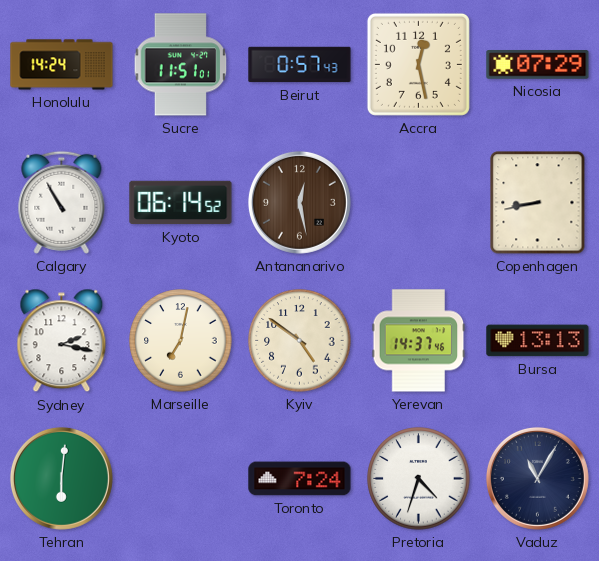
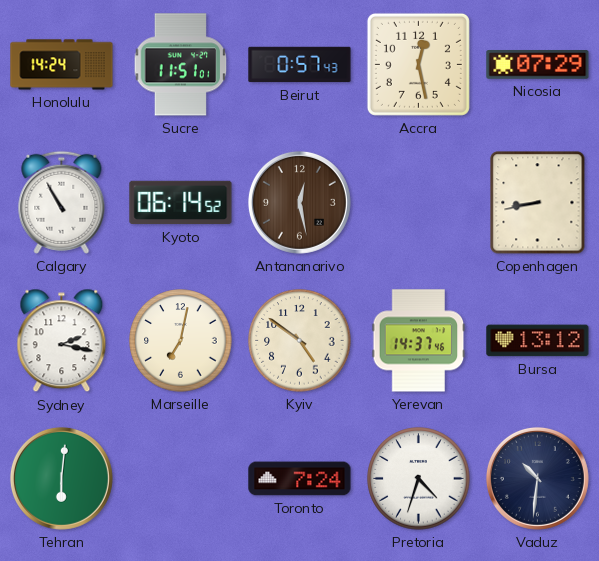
Bursa: 13:13 -> 13:12 (538, 341)
Vaduz: 11:05 -> 10:31 (537, 478)
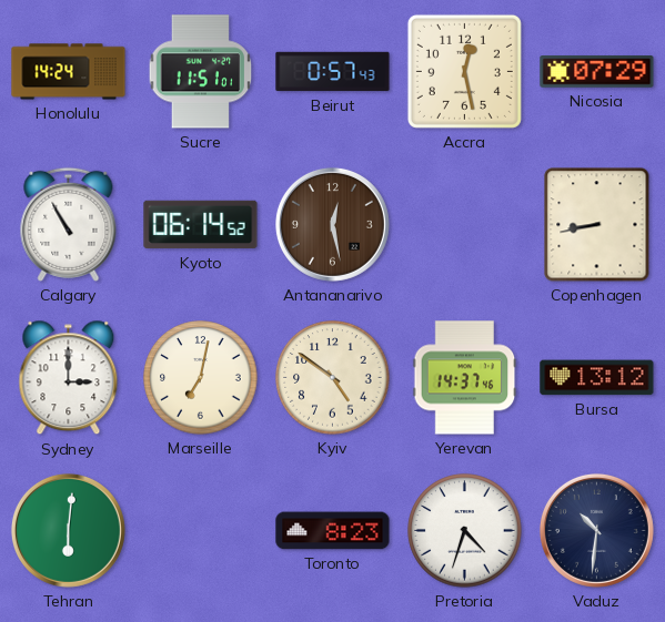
Sydney: 2:17 -> 3:00 (69, 378)
Toronto: 7:24 -> 8:23 (333, 531)
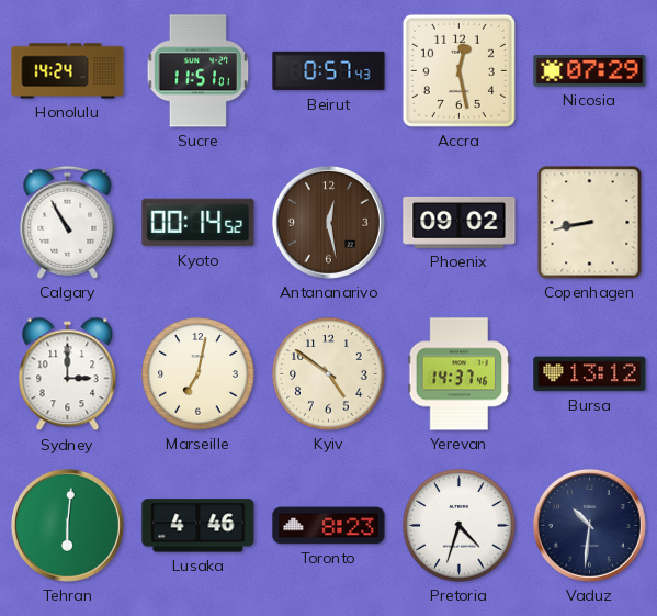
Kyoto: 06:14 -> 00:14 (199, 223)
Phoenix: none -> 09:02 (460, 222)
Lusaka: none -> 4:46 (199, 526)
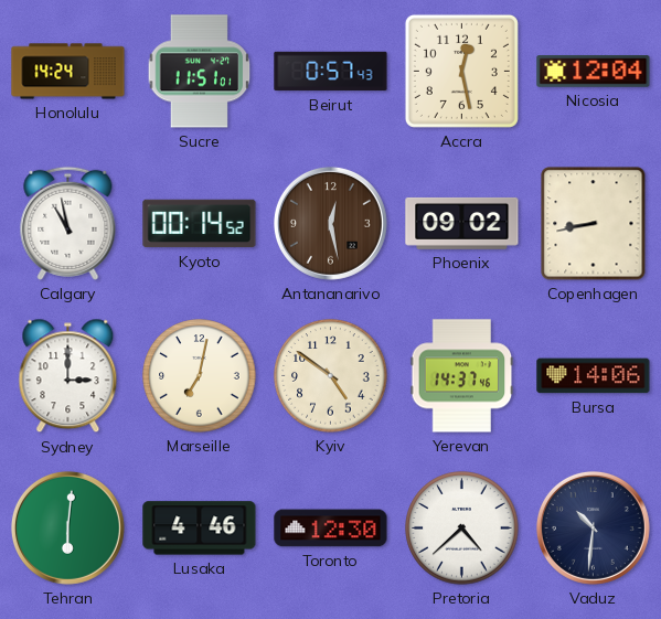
Nicosia: 07:29 -> 12:04 (594, 72)
Calgary: 10:55 -> 10:58 (68, 223)
Bursa: 13:12 -> 14:06 (594, 376)
Toronto: 8:23 -> 12:30 (331, 529)
Pretoria: 4:33 -> 4:38 (462, 529)
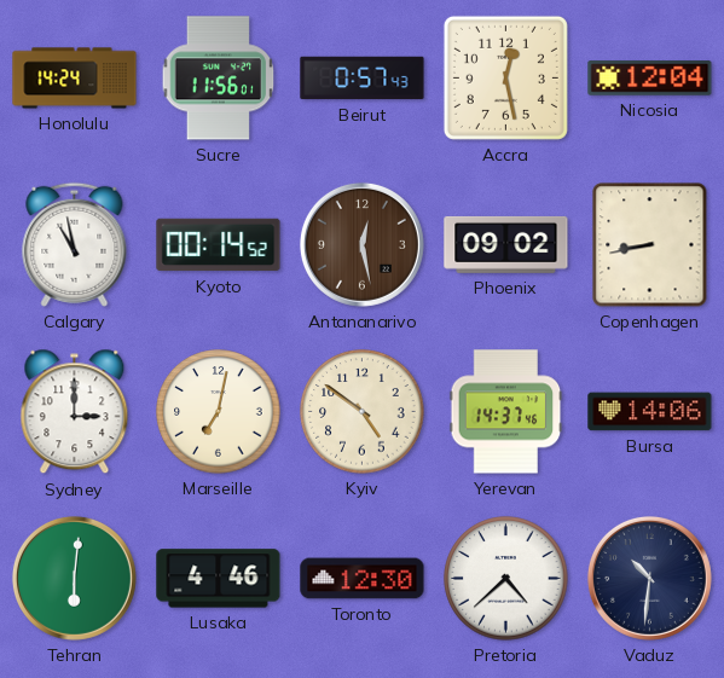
Sucre: 11:51 -> 11:56 (219, 79)
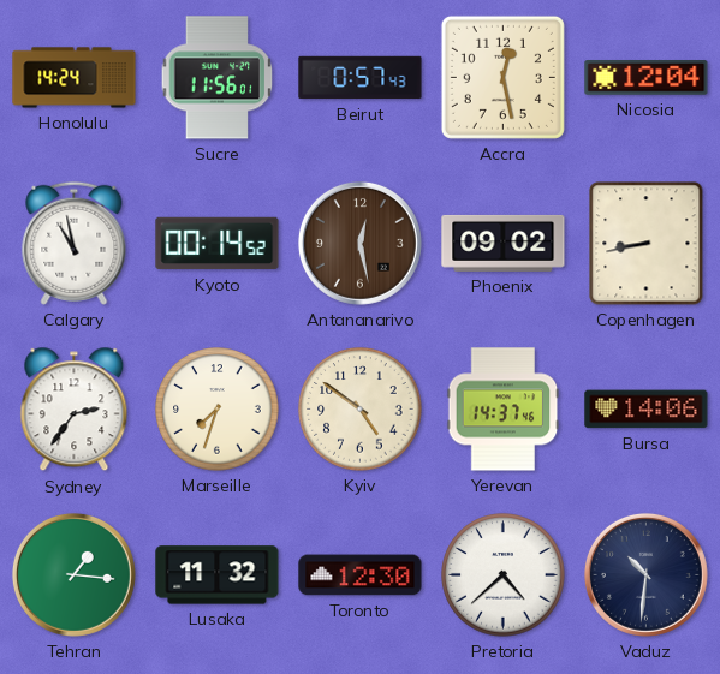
Sydney: 3:00 -> 2:36 (75, 410)
Marseille: 7:02 -> 7:33 (218, 410)
Tehran: 6:01 -> 1:16 (73, 574)
Lusaka: 4:46 -> 11:32 (218, 575)
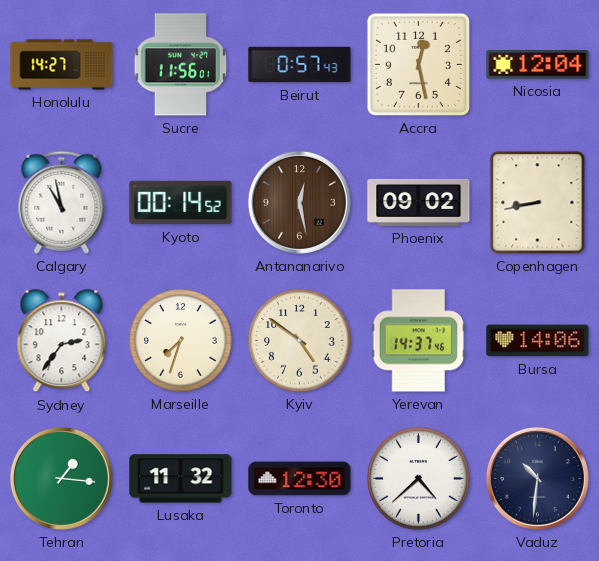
Honolulu: 14:24 -> 14:27 (62, 65)
